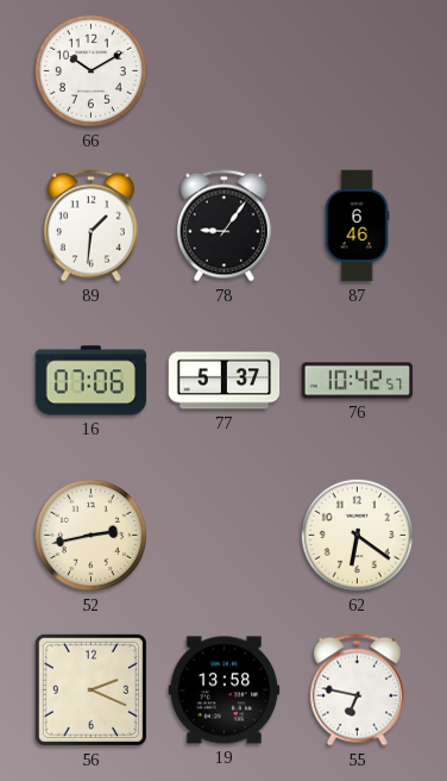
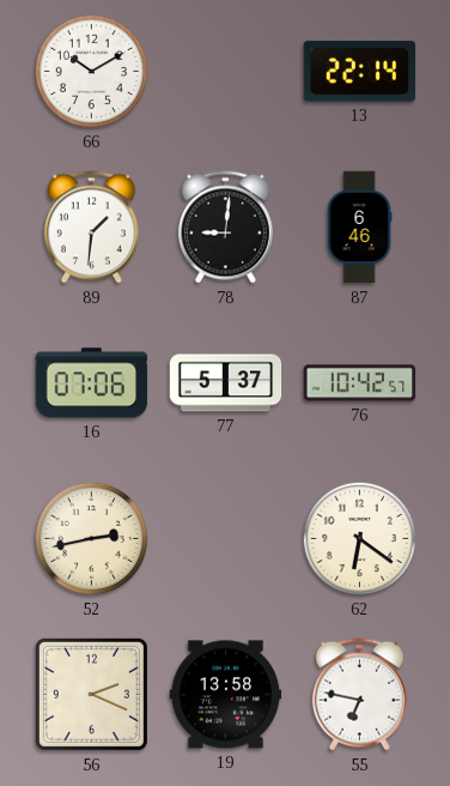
13: none -> 22:14 (360, 72)
78: 9:06 -> 9:01 (225, 228)
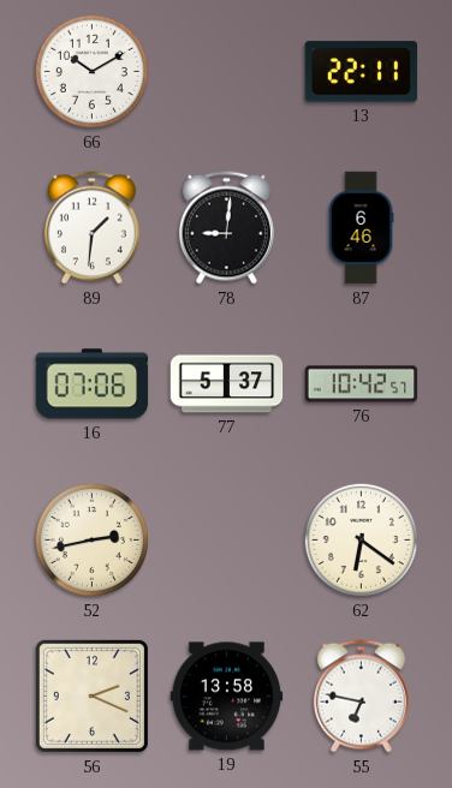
13: 22:14 -> 22:11 (362, 72)
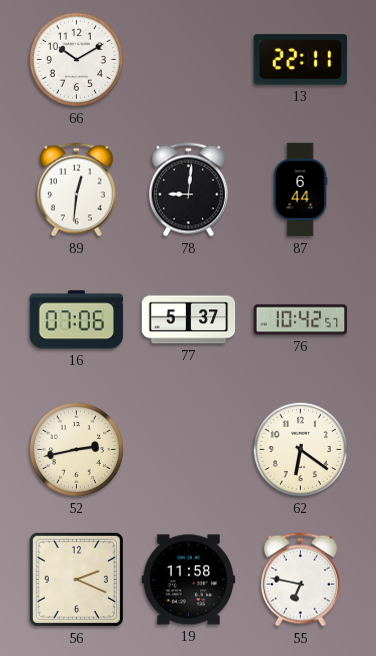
89: 1:31 -> 12:31 (76, 190)
87: 6:46 -> 6:44 (300, 190)
19: 13:58 -> 11:58 (189, 580)
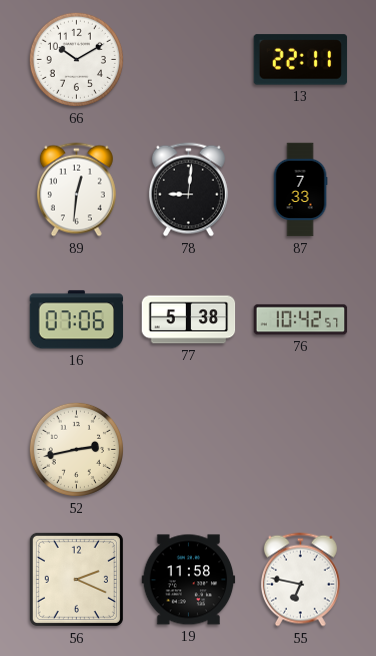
87: 6:44 -> 7:33 (300, 190)
77: 5:37 -> 5:38 (189, 320)
62: 6:21 -> none (300, 449)
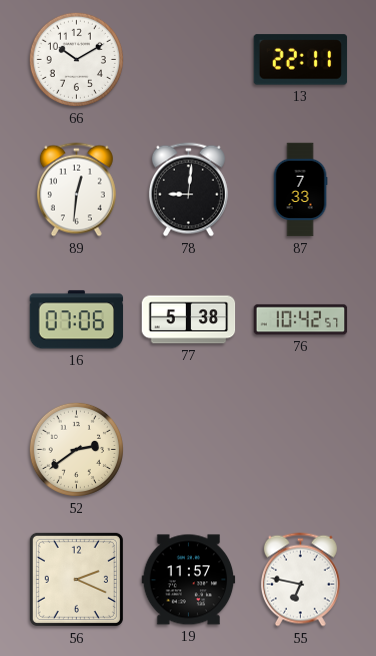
52: 2:43 -> 2:39 (76, 449)
19: 11:58 -> 11:57 (189, 580)
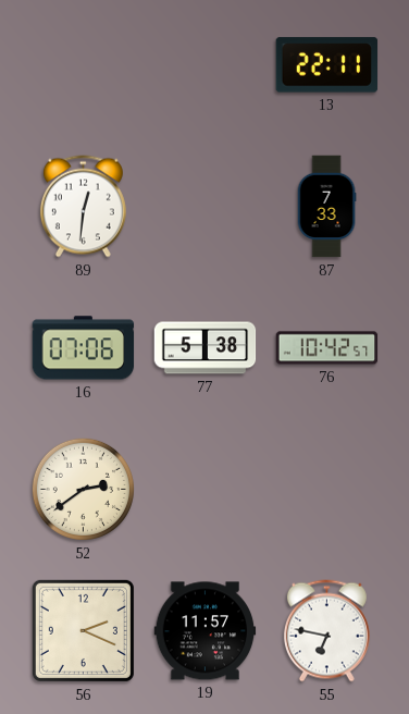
66: 10:10 -> none (76, 59)
78: 9:01 -> none (188, 190)
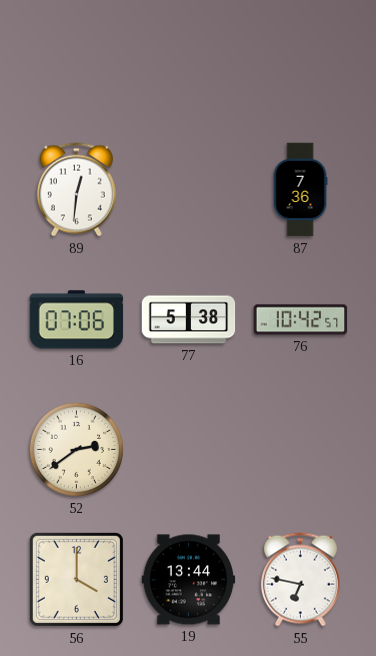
13: 22:11 -> none (327, 65)
87: 7:33 -> 7:36 (300, 190)
56: 2:19 -> 4:00 (76, 579)
19: 11:57 -> 13:44 (189, 580)
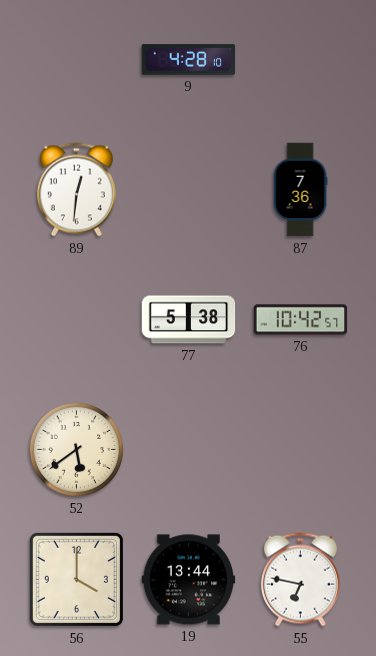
9: none -> 4:28 (189, 60)
16: 07:06 -> none (77, 320)
52: 2:39 -> 5:39 (76, 449)
